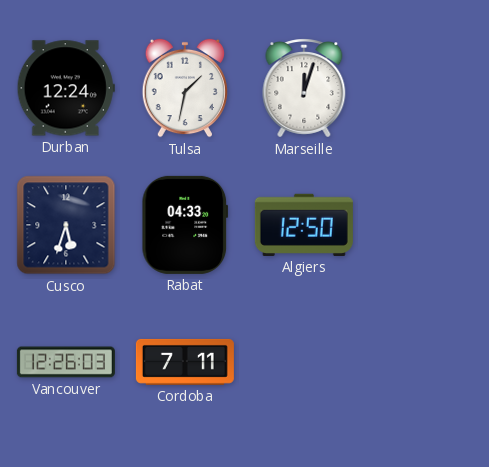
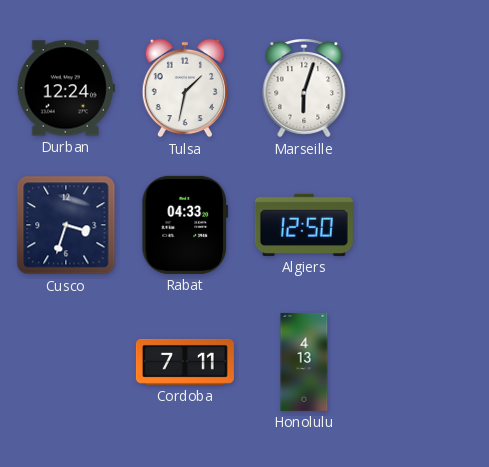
Marseille: 12:03 -> 6:03 (304, 88)
Cusco: 5:33 -> 3:33 (66, 225)
Vancouver: 12:26 -> none (66, 362)
Honolulu: none -> 4:13 (304, 362)
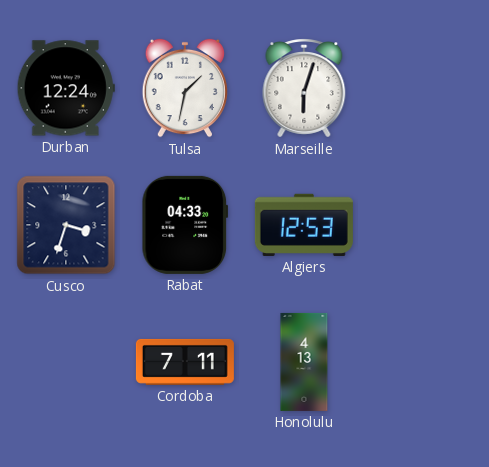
Algiers: 12:50 -> 12:53 (304, 225)
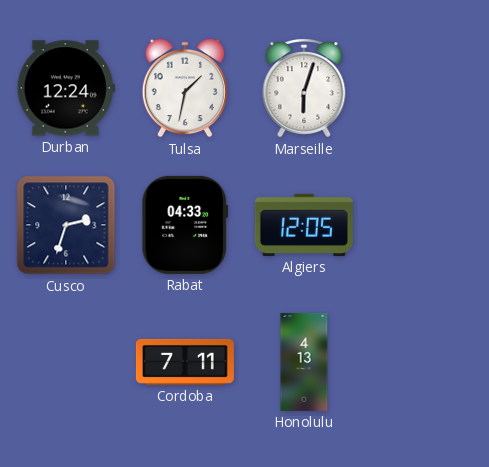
Cusco: 3:33 -> 2:33 (66, 225)
Algiers: 12:53 -> 12:05 (304, 225)
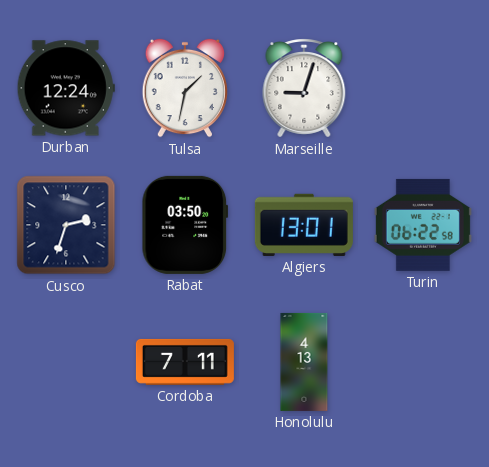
Marseille: 6:03 -> 9:03 (304, 88)
Rabat: 04:33 -> 03:50 (185, 225)
Algiers: 12:05 -> 13:01 (304, 225)
Turin: none -> 06:22 (423, 225)
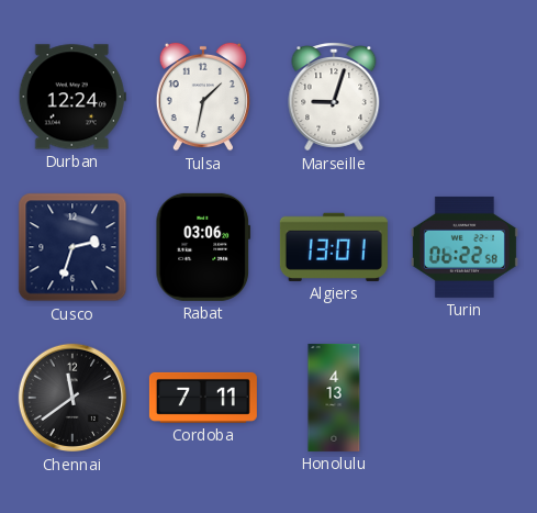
Rabat: 03:50 -> 03:06 (203, 247)
Chennai: none -> 11:39 (72, 398)
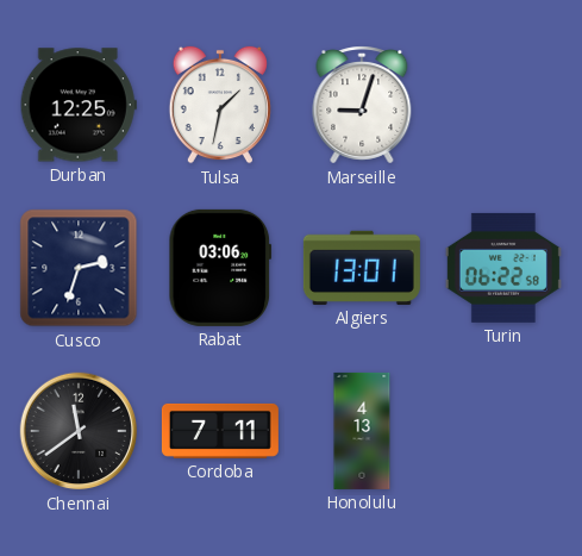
Durban: 12:24 -> 12:25 (79, 105)
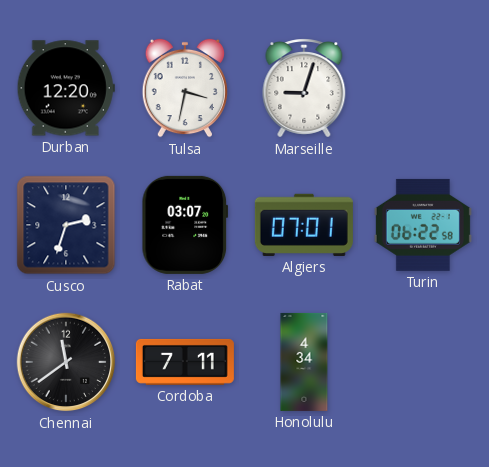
Durban: 12:25 -> 12:20 (66, 88)
Tulsa: 1:32 -> 3:32 (185, 88)
Rabat: 03:06 -> 03:07 (185, 225)
Algiers: 13:01 -> 07:01 (304, 225)
Honolulu: 4:13 -> 4:34 (304, 362)
